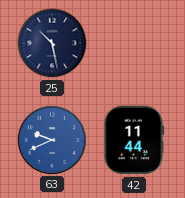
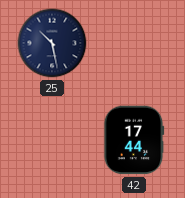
63: 9:41 -> none (51, 139)
42: 11:44 -> 17:44 (134, 140)
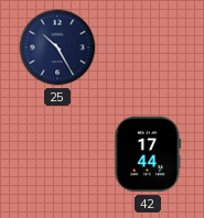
25: 10:28 -> 10:25 (57, 47)
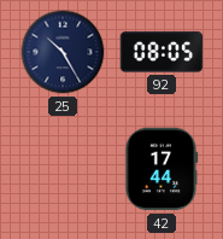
92: none -> 08:05 (162, 52)
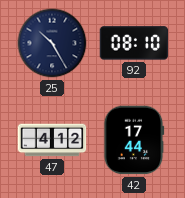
92: 08:05 -> 08:10 (134, 43)
47: none -> 4:12 (52, 140)
